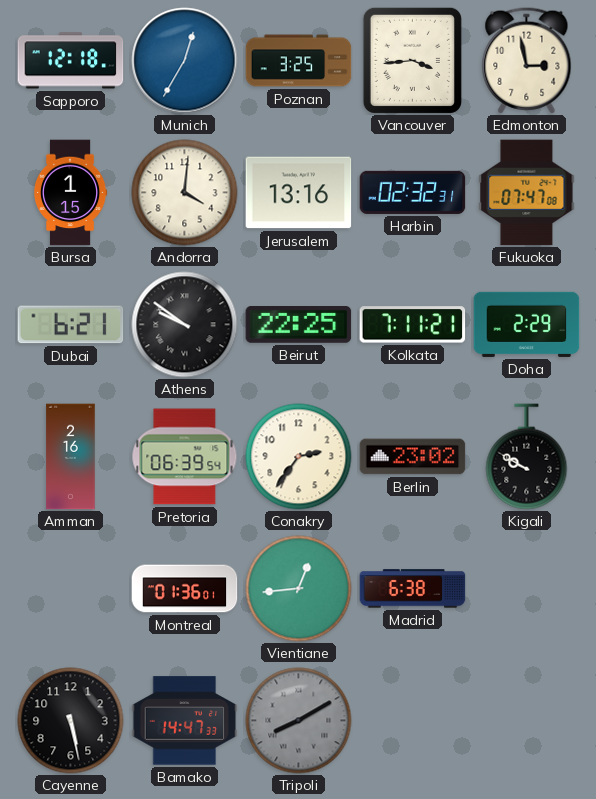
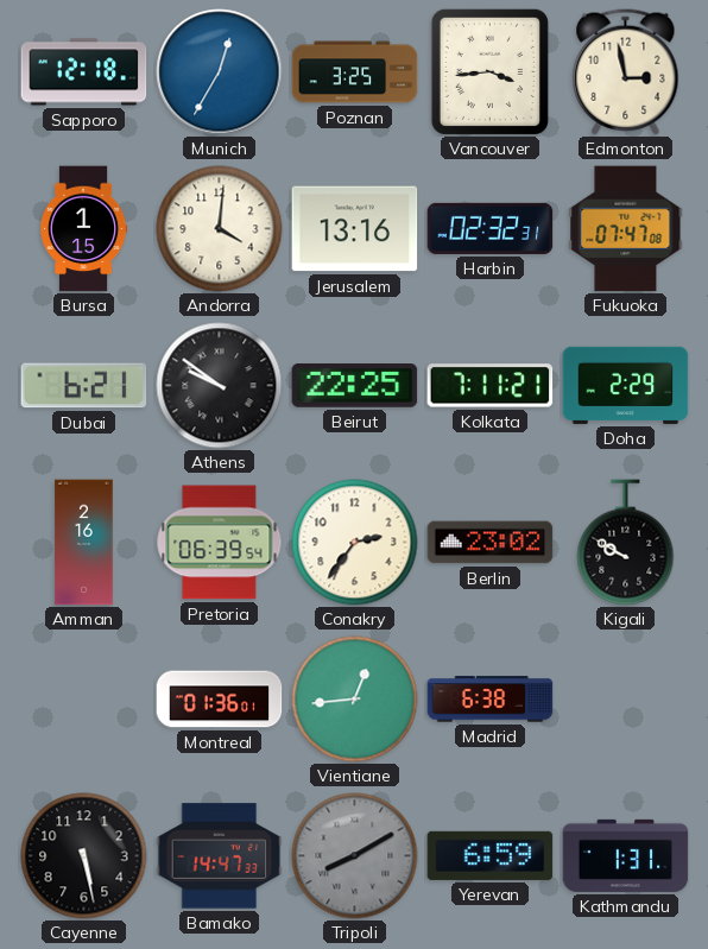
Yerevan: none -> 6:59 (491, 855)
Kathmandu: none -> 1:31 (626, 855)
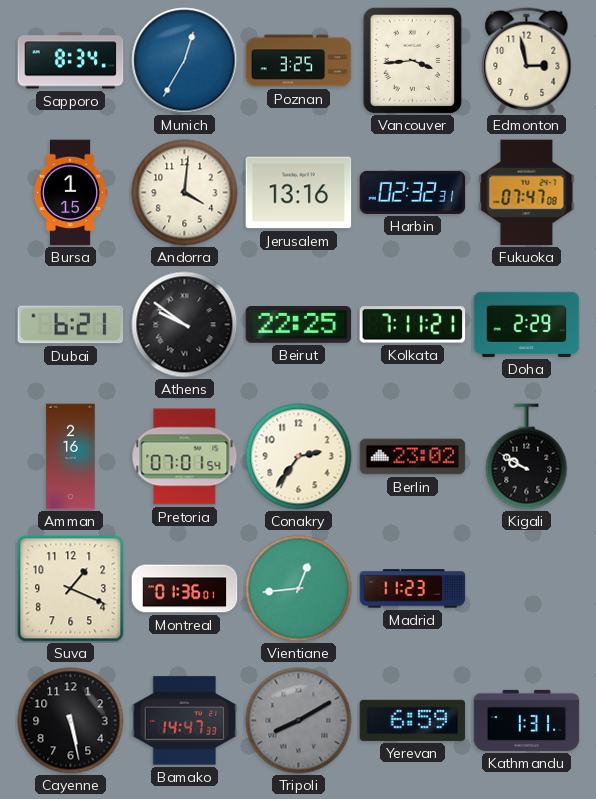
Sapporo: 12:18 -> 8:34 (71, 61)
Pretoria: 06:39 -> 07:01 (185, 457)
Suva: none -> 1:19 (71, 589)
Madrid: 6:38 -> 11:23 (413, 589)
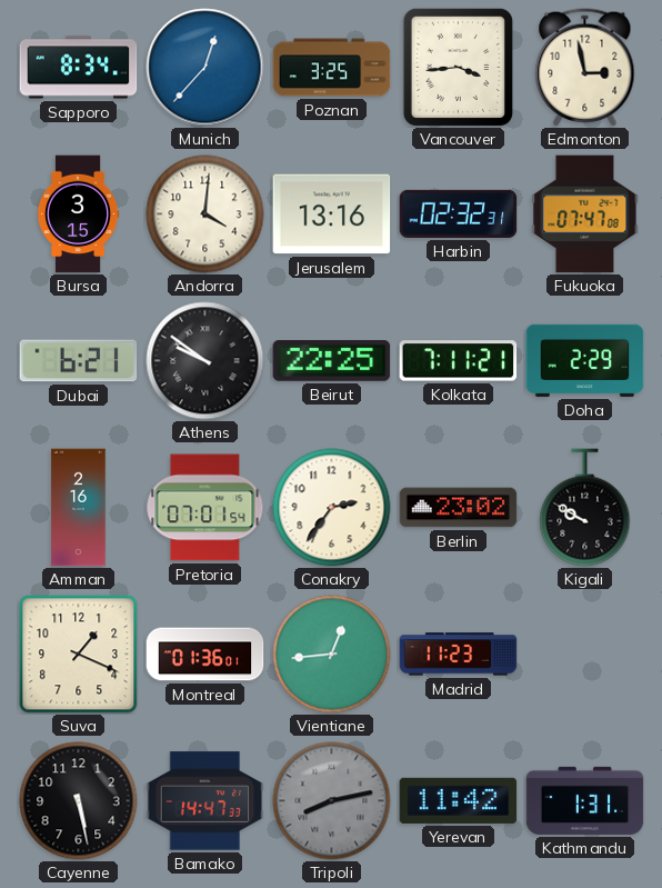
Munich: 12:35 -> 12:37 (205, 68)
Bursa: 1:15 -> 3:15 (78, 214)
Tripoli: 8:10 -> 8:13 (332, 801)
Yerevan: 6:59 -> 11:42 (459, 800)
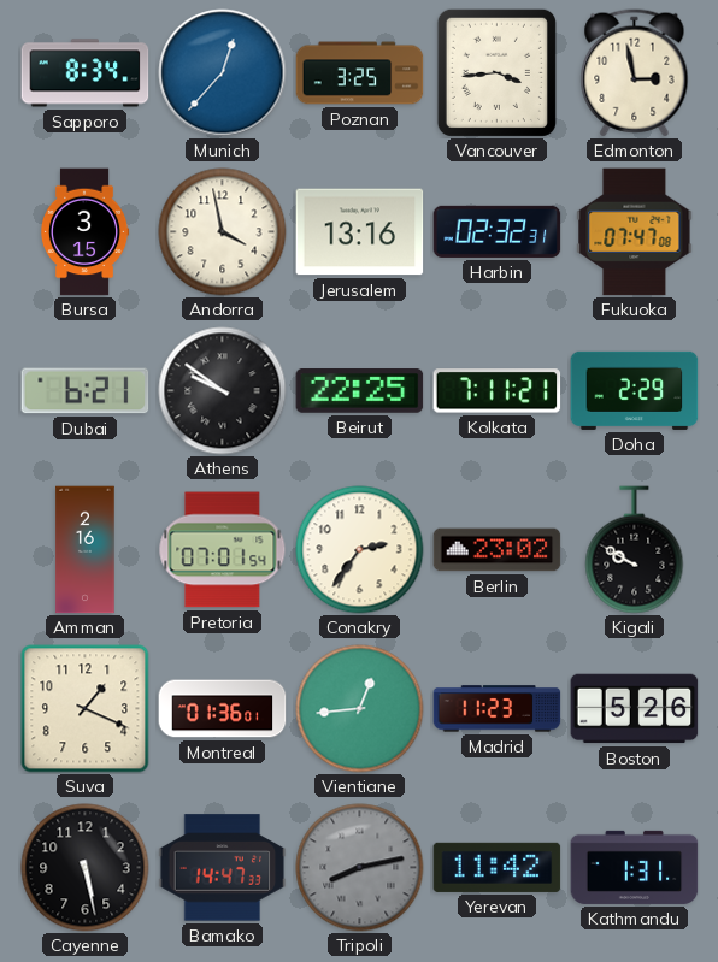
Andorra: 4:01 -> 3:58 (223, 232)
Boston: none -> 5:26 (635, 709)
